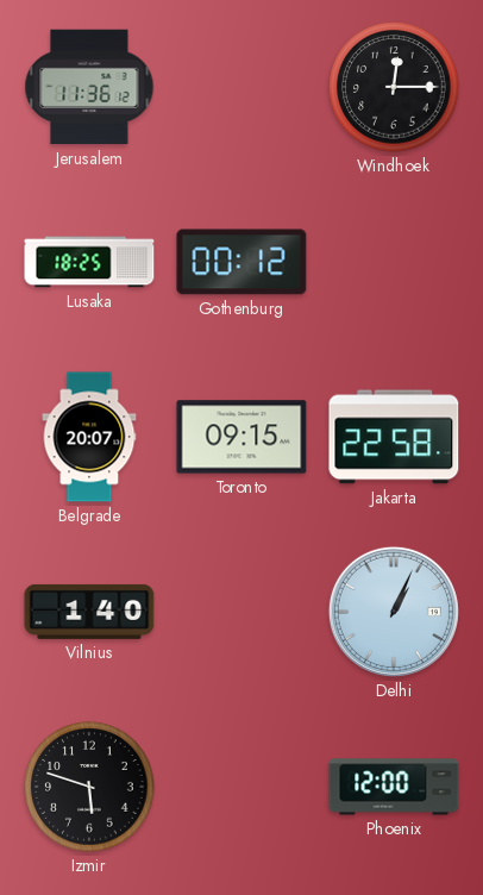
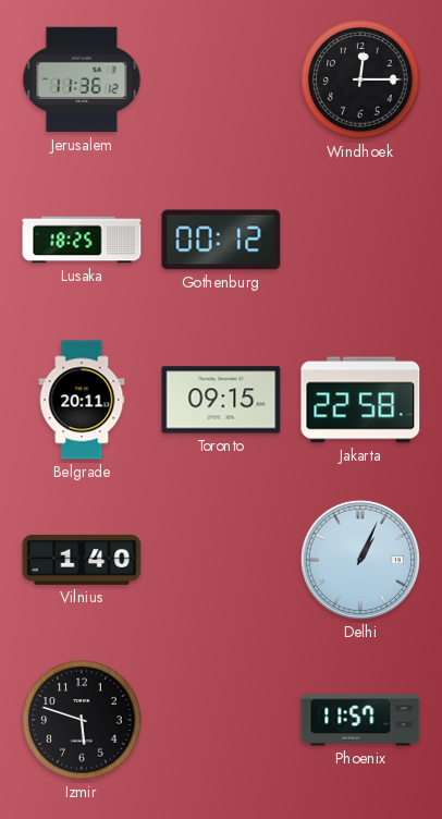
Belgrade: 20:07 -> 20:11 (82, 400)
Phoenix: 12:00 -> 11:57 (360, 720)
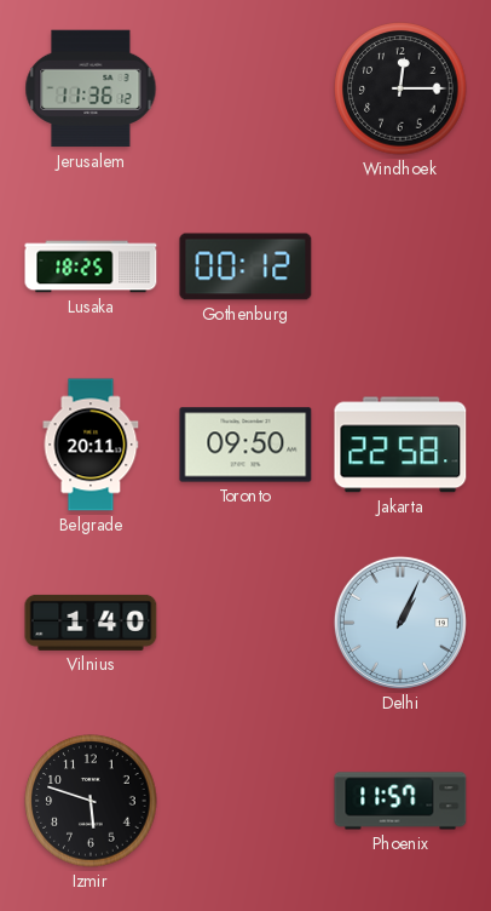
Toronto: 09:15 -> 09:50 (245, 445)
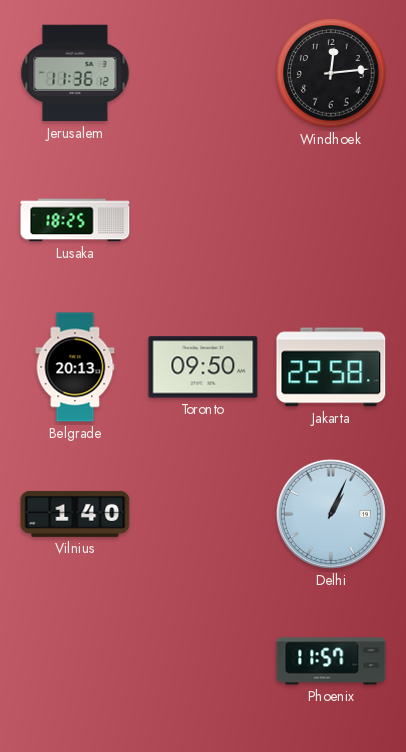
Windhoek: 12:15 -> 12:14 (331, 73)
Gothenburg: 00:12 -> none (245, 267)
Belgrade: 20:11 -> 20:13 (75, 367)
Izmir: 5:48 -> none (91, 801)
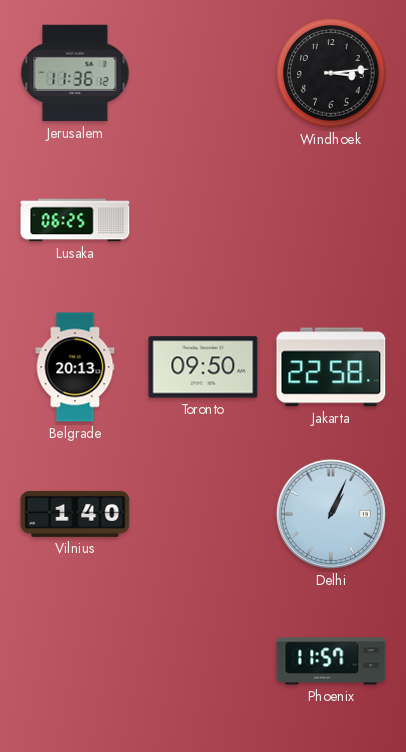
Windhoek: 12:14 -> 3:14 (331, 73)
Lusaka: 18:25 -> 06:25 (75, 220)
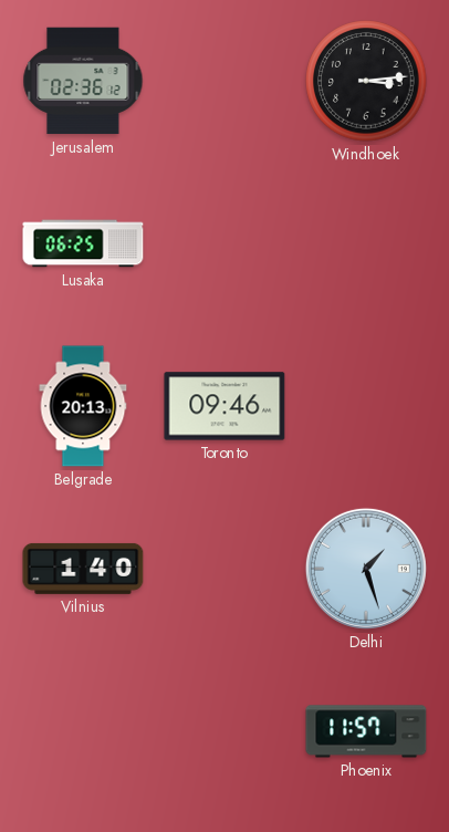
Jerusalem: 11:36 -> 02:36 (83, 81)
Toronto: 09:50 -> 09:46 (224, 406)
Jakarta: 22:58 -> none (331, 367)
Delhi: 1:04 -> 1:27 (366, 569)
